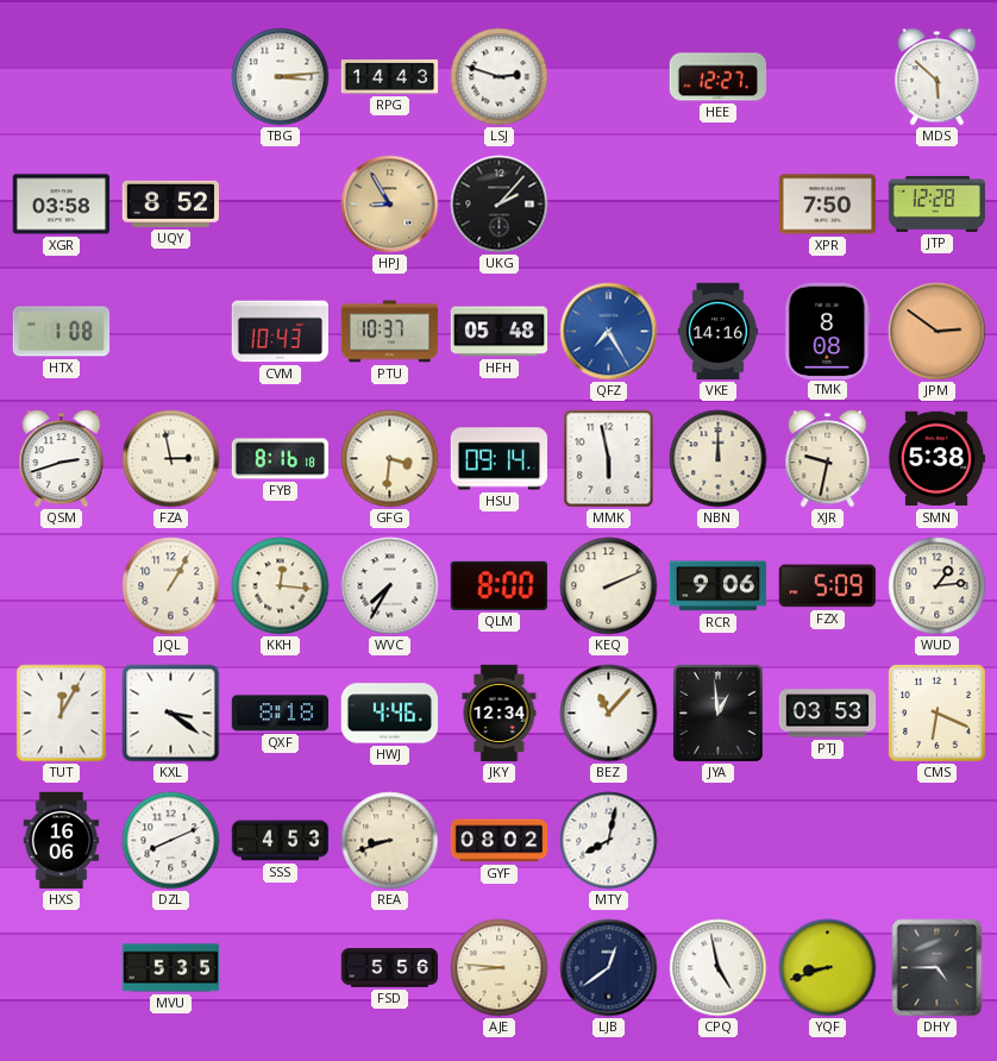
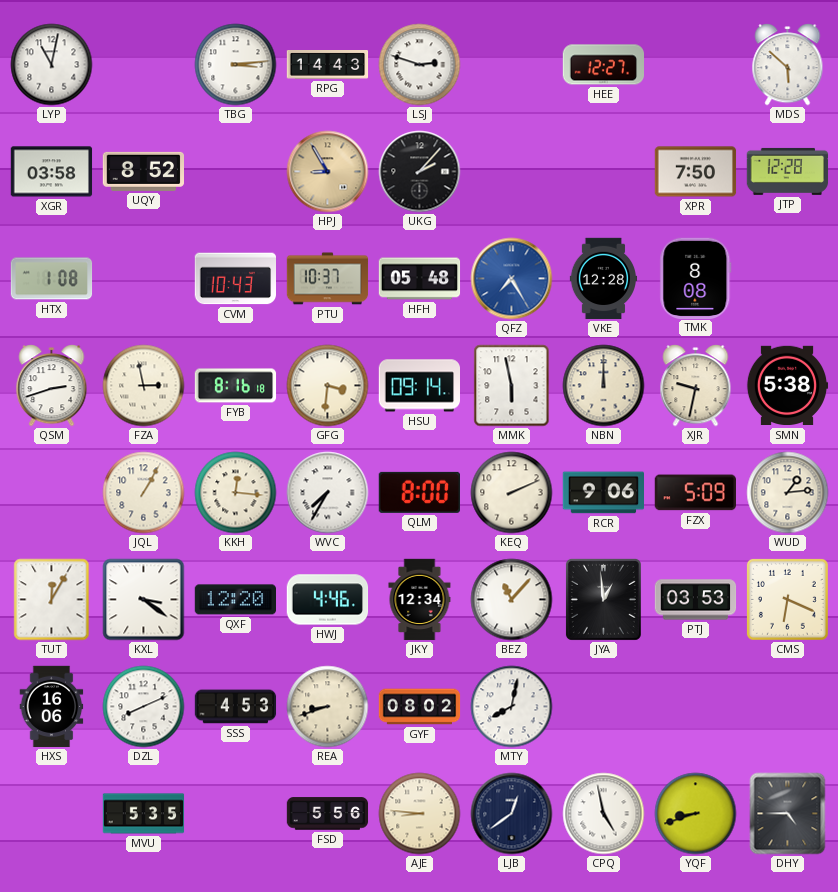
LYP: none -> 11:02 (52, 65)
VKE: 14:16 -> 12:28 (604, 279)
JPM: 2:51 -> none (938, 332)
QXF: 8:18 -> 12:20 (235, 600)
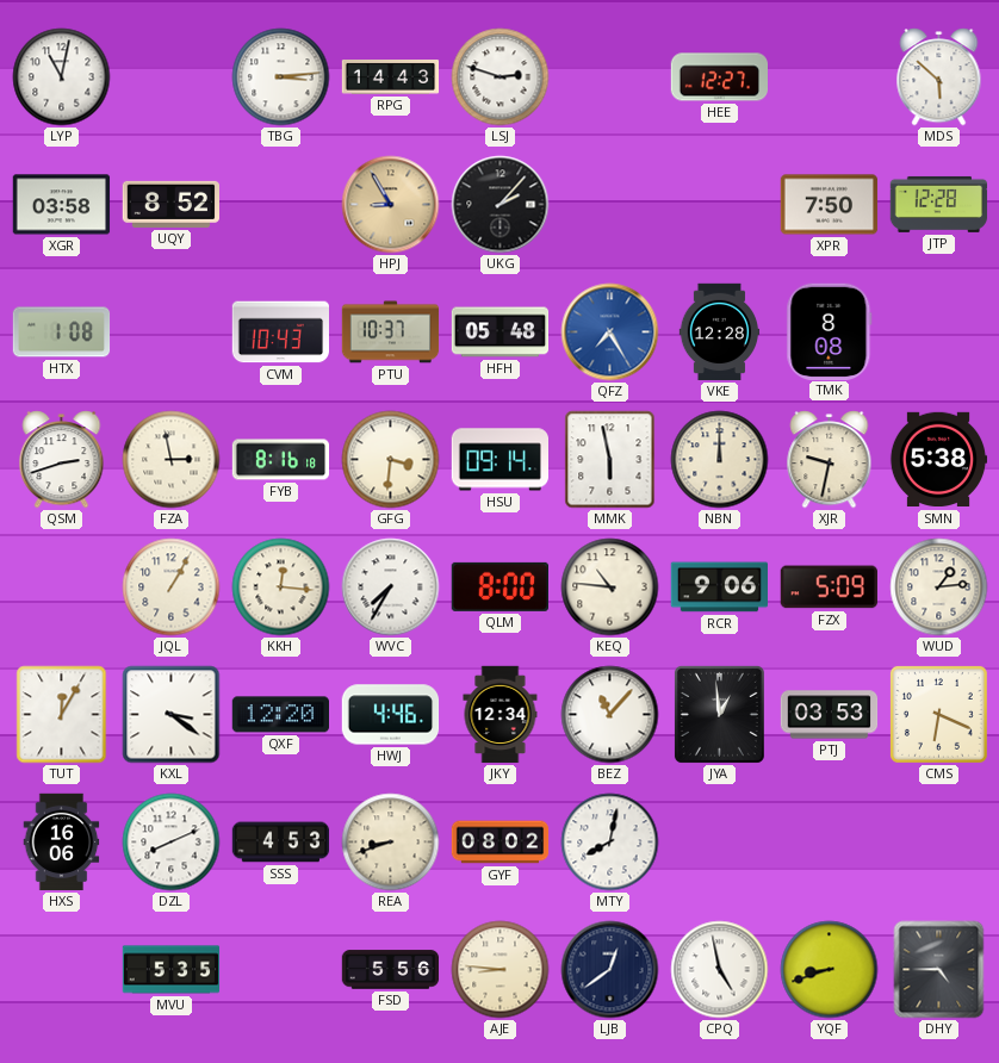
KEQ: 2:11 -> 10:46 (610, 588)
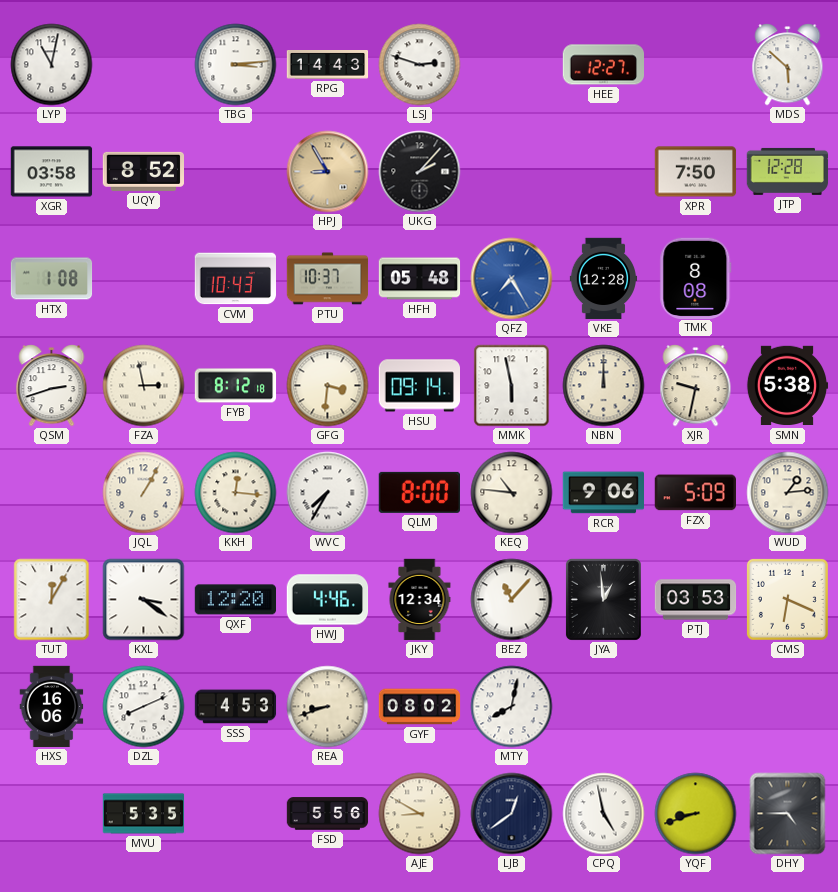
FYB: 8:16 -> 8:12 (236, 386)
AJE: 8:46 -> 8:50 (420, 814)
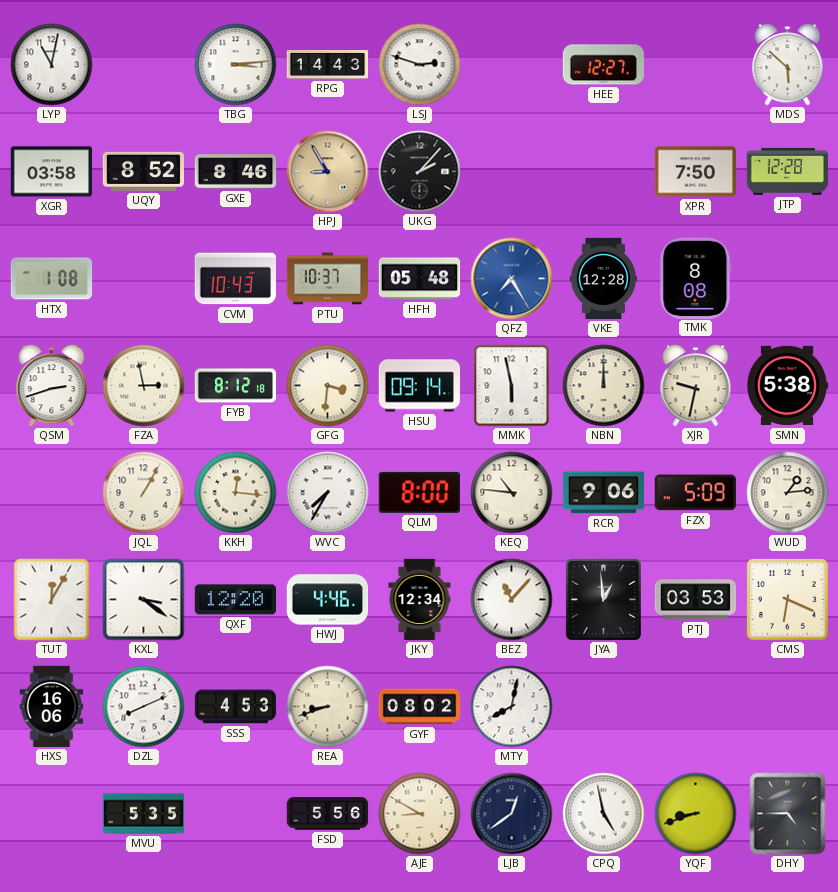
GXE: none -> 8:46 (236, 172)
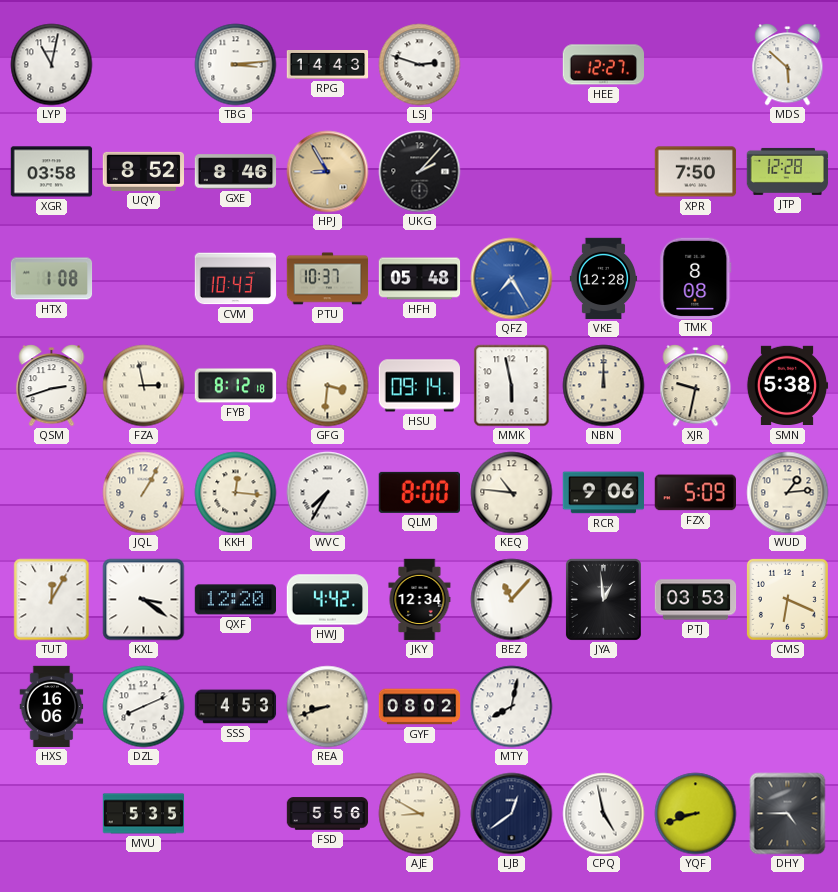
HWJ: 4:46 -> 4:42 (328, 600)
